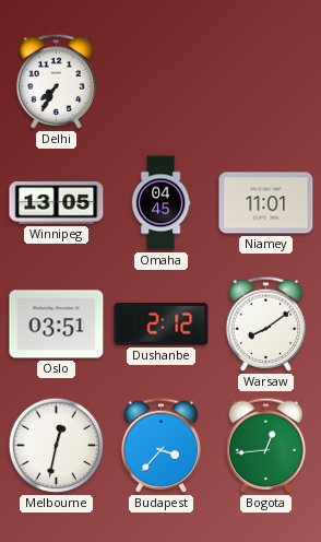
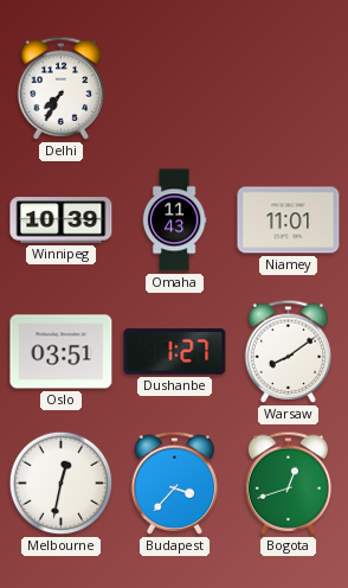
Winnipeg: 13:05 -> 10:39 (62, 220)
Omaha: 04:45 -> 11:43 (174, 220)
Dushanbe: 2:12 -> 1:27 (175, 352)
Bogota: 12:44 -> 12:42 (289, 482)
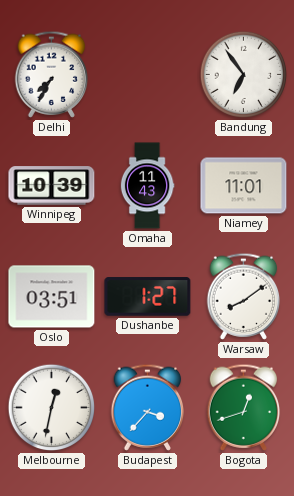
Bandung: none -> 6:54 (244, 75)
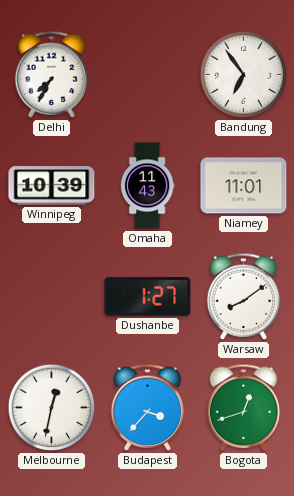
Oslo: 03:51 -> none (52, 297)
